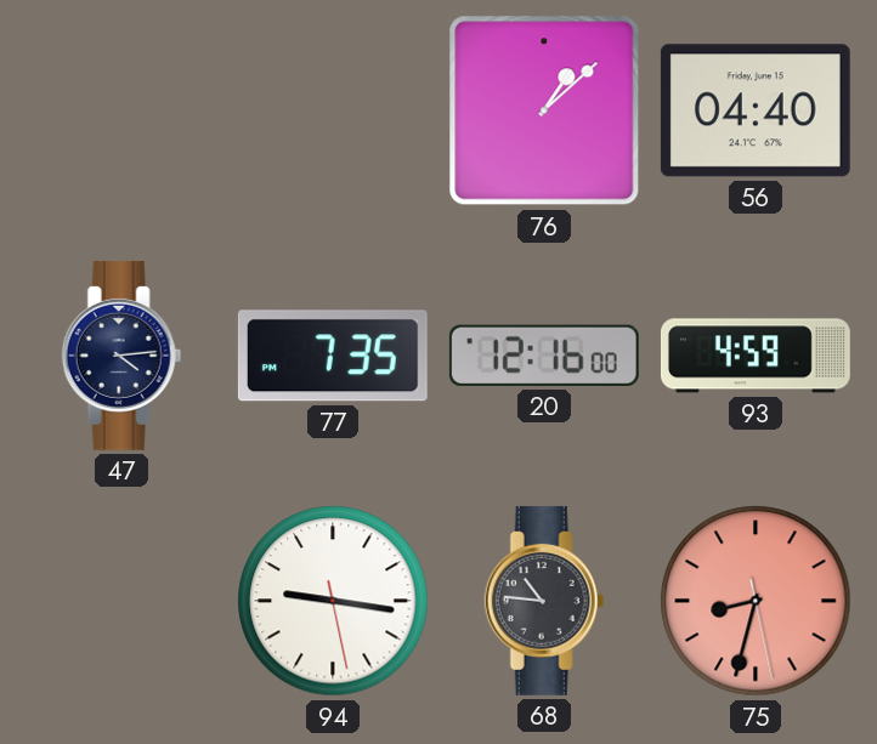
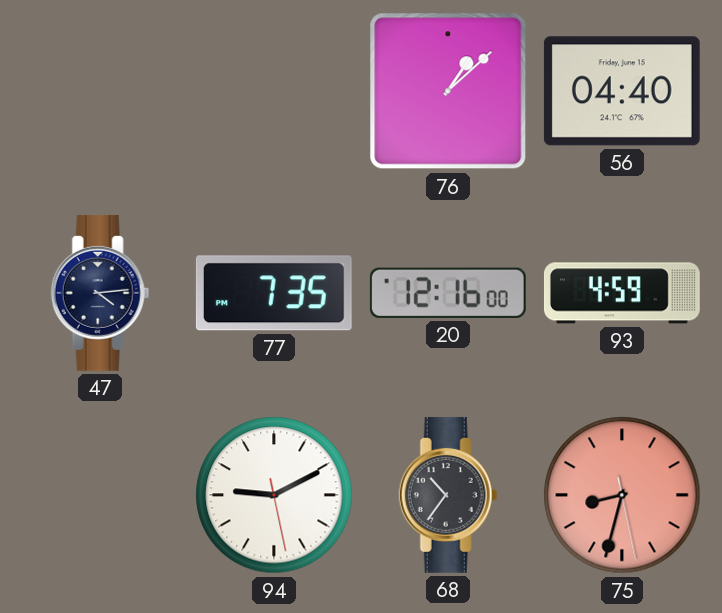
94: 9:16 -> 9:10 (274, 495)
68: 10:46 -> 10:36 (448, 495)
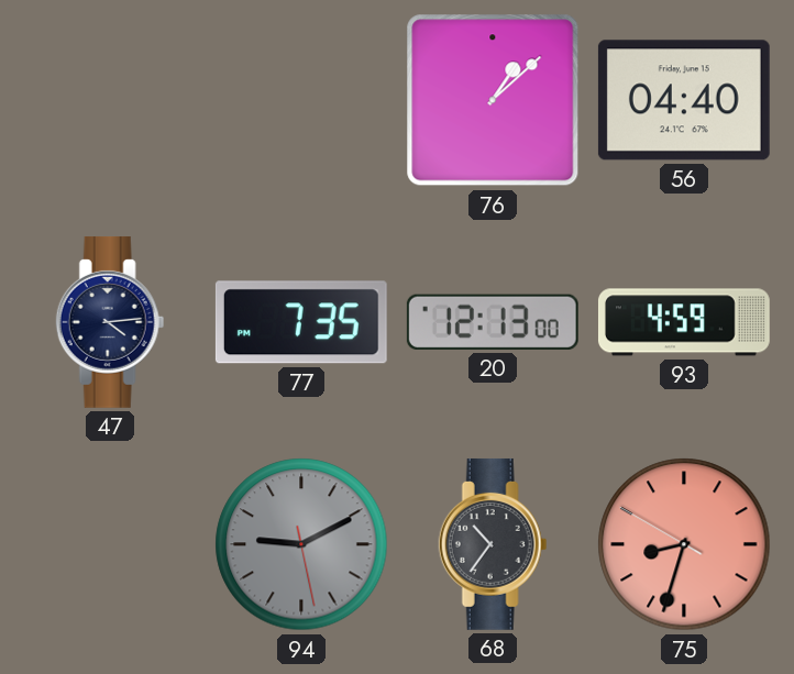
20: 12:16 -> 12:13 (493, 322)
94 dial: white -> grey (301, 544)
75: 8:32:28 -> 8:32:50 (684, 544)
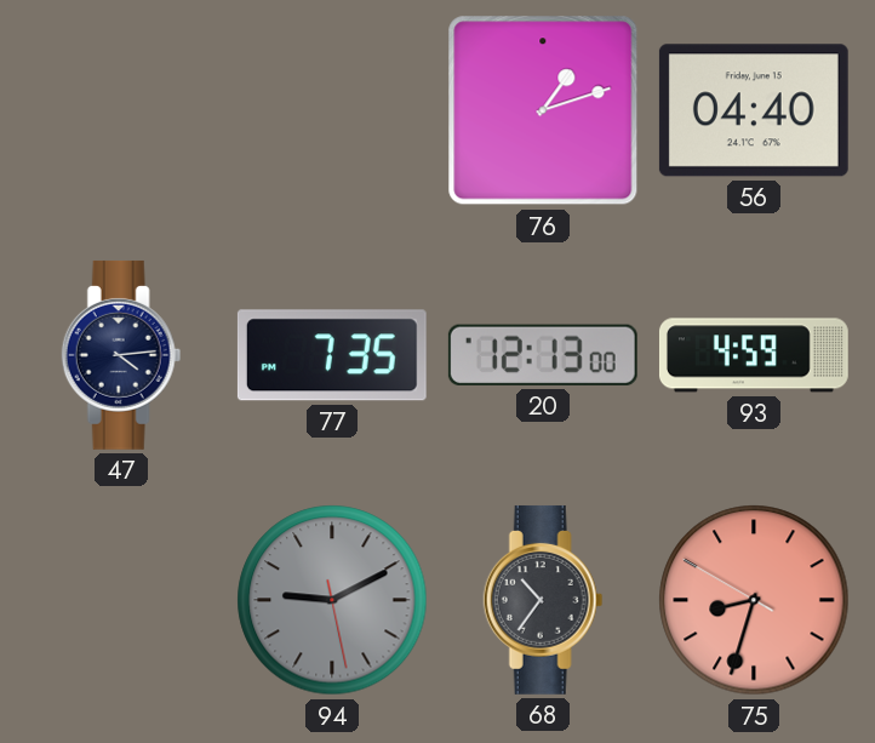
76: 1:08 -> 1:12 (543, 110)
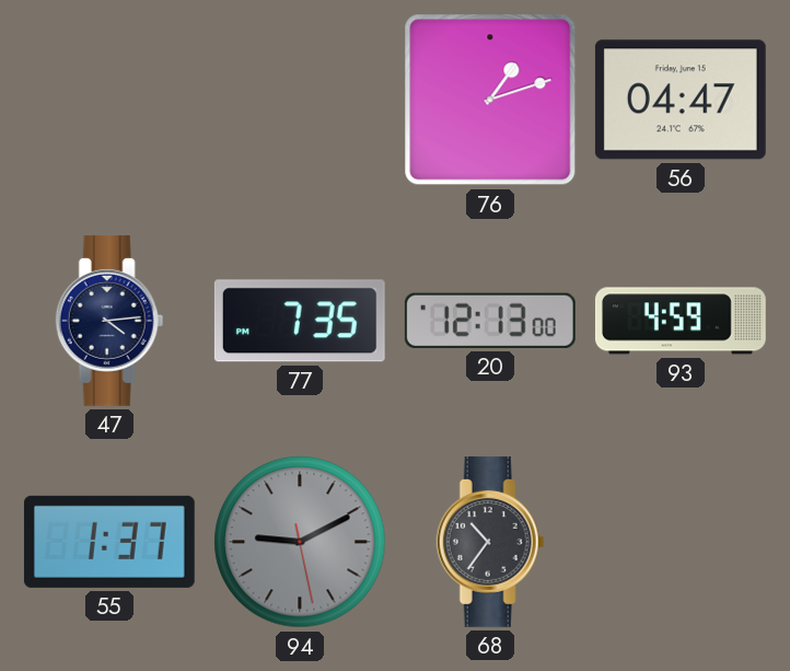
56: 04:40 -> 04:47 (681, 100)
55: none -> 1:37 (109, 542)
75: 8:32 -> none (754, 600)
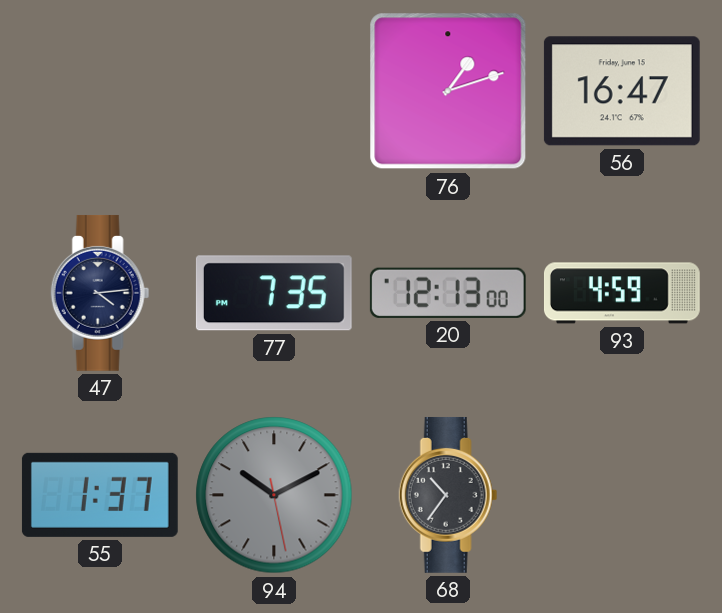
56: 04:47 -> 16:47 (622, 91)
94: 9:10 -> 10:10 (274, 495)
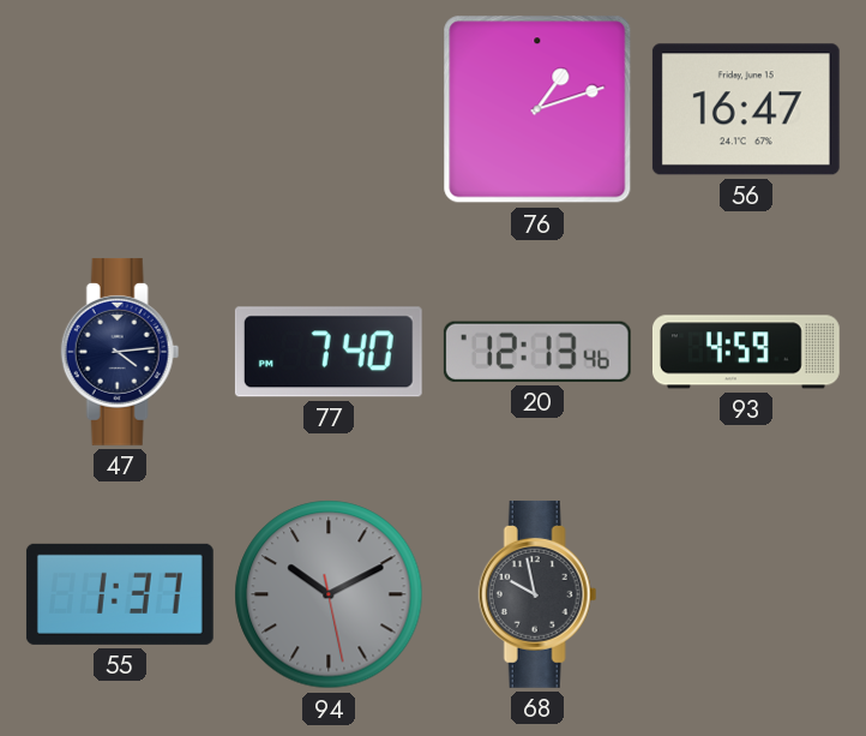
77: 7:35 -> 7:40 (329, 352)
20: 12:13:00 -> 12:13:46 (537, 352)
68: 10:36 -> 9:58 (537, 594)
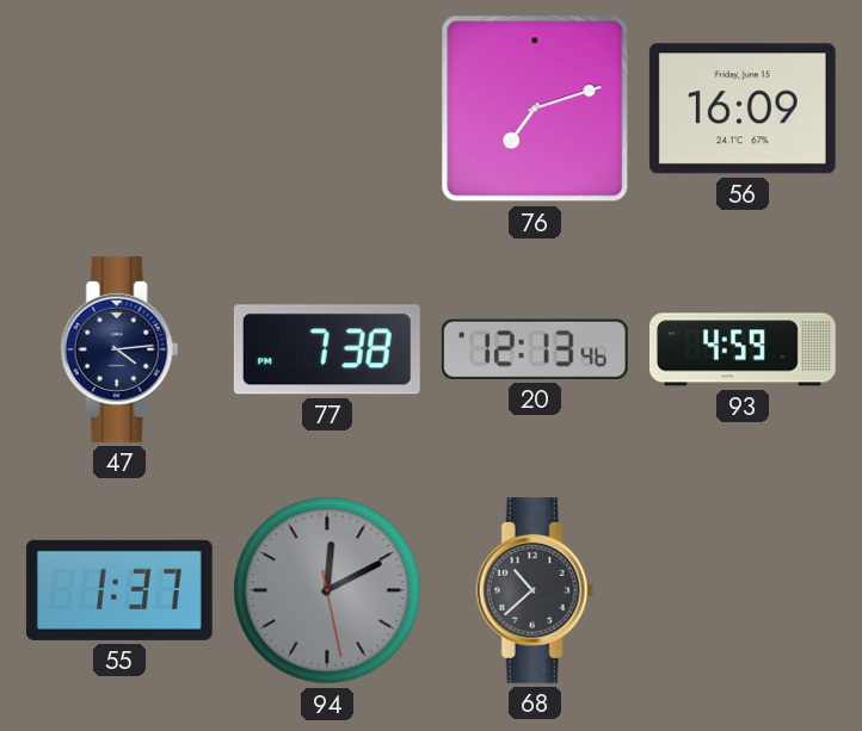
76: 1:12 -> 7:12 (535, 109)
56: 16:47 -> 16:09 (743, 109)
77: 7:40 -> 7:38 (327, 349)
94: 10:10 -> 12:10 (327, 590)
68: 9:58 -> 10:38 (535, 590)
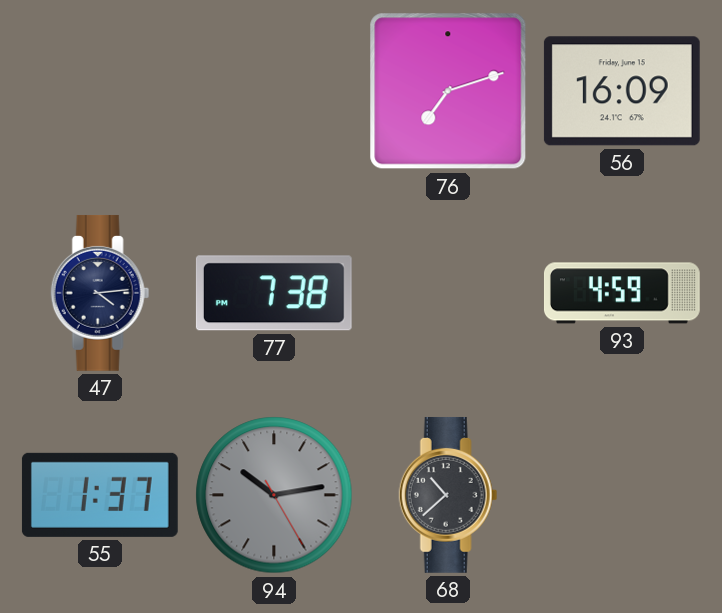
20: 12:13 -> none (535, 349)
94: 12:10 -> 10:13 (274, 495)
